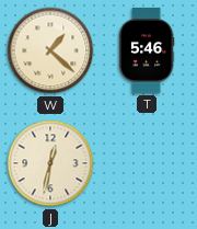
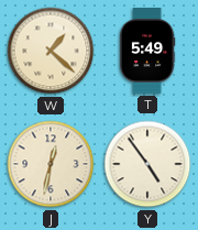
T: 5:46 -> 5:49 (147, 52)
Y: none -> 4:54 (147, 164)
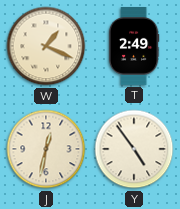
W: 1:22 -> 1:19 (46, 46)
T: 5:49 -> 2:49 (134, 47)
